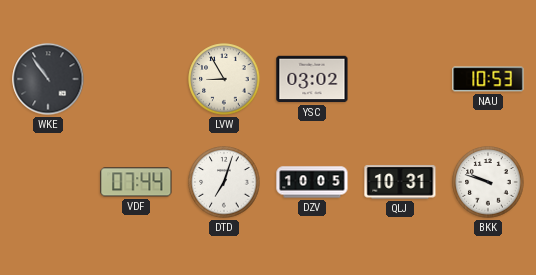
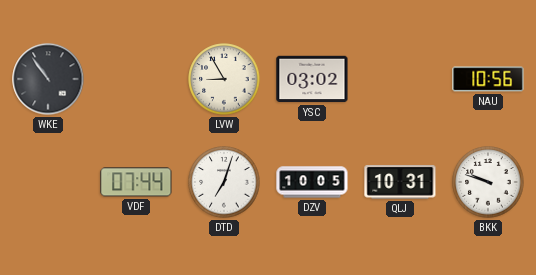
NAU: 10:53 -> 10:56 (488, 79)
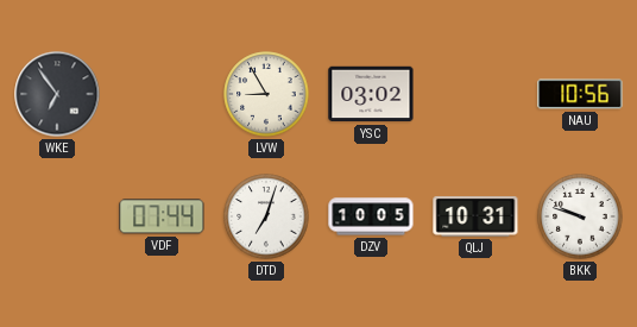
WKE: 10:54 -> 6:54 (57, 94)
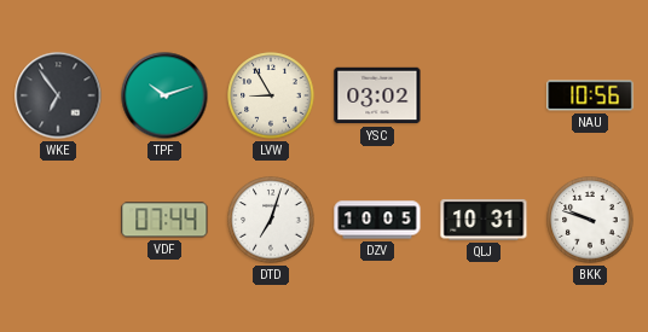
TPF: none -> 10:12 (164, 95)
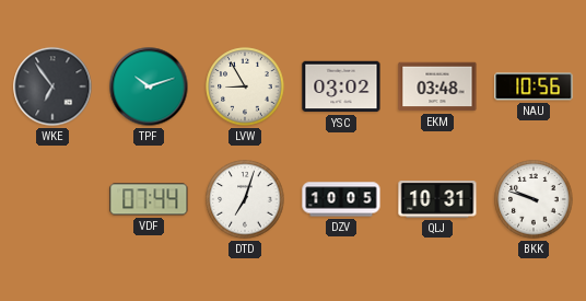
EKM: none -> 03:48 (437, 86)
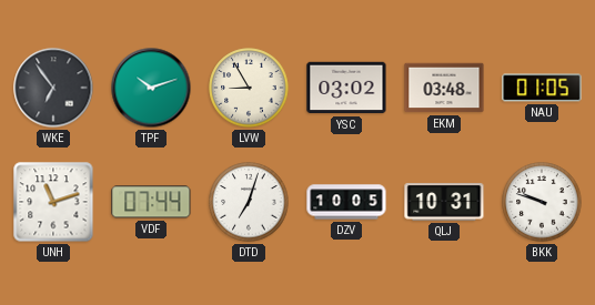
NAU: 10:56 -> 01:05 (542, 88)
UNH: none -> 11:12 (53, 202)
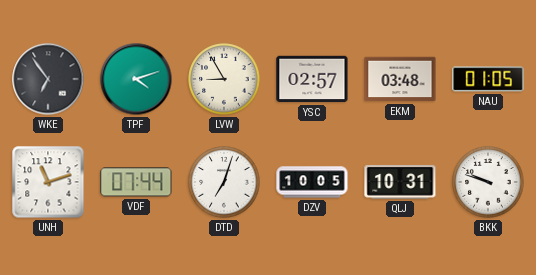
TPF: 10:12 -> 4:12 (136, 79)
YSC: 03:02 -> 02:57 (312, 79)
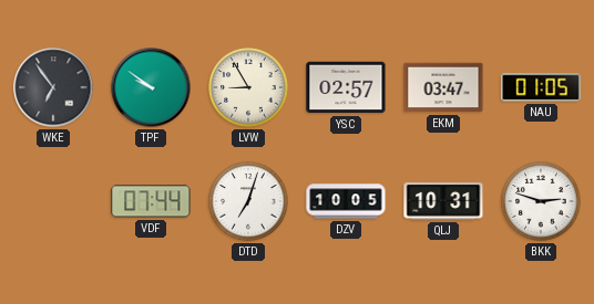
TPF: 4:12 -> 9:51 (151, 87)
EKM: 03:48 -> 03:47 (443, 87)
UNH: 11:12 -> none (48, 182)
BKK: 9:48 -> 2:48 (541, 201)
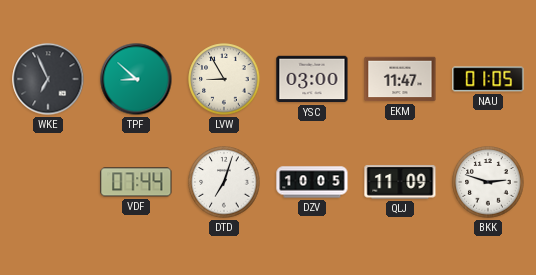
WKE: 6:54 -> 6:56 (48, 79)
TPF: 9:51 -> 8:52 (136, 79)
YSC: 02:57 -> 03:00 (312, 79)
EKM: 03:47 -> 11:47 (400, 79)
QLJ: 10:31 -> 11:09 (400, 182)
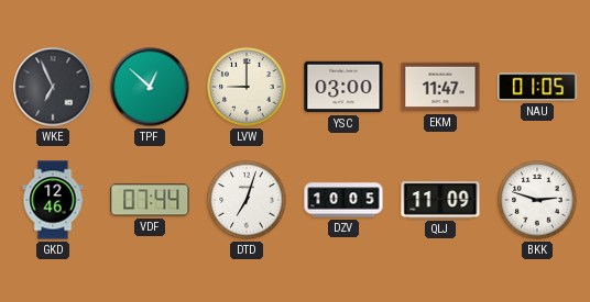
TPF: 8:52 -> 12:52 (150, 87)
LVW: 8:55 -> 9:00 (247, 87)
GKD: none -> 12:46 (53, 200)
